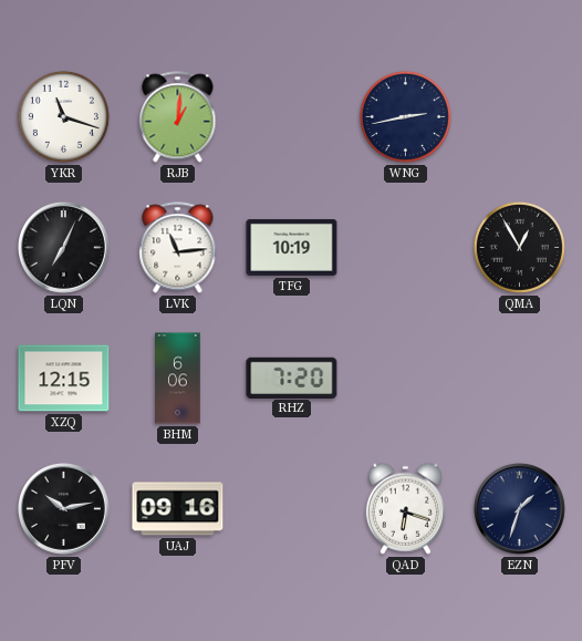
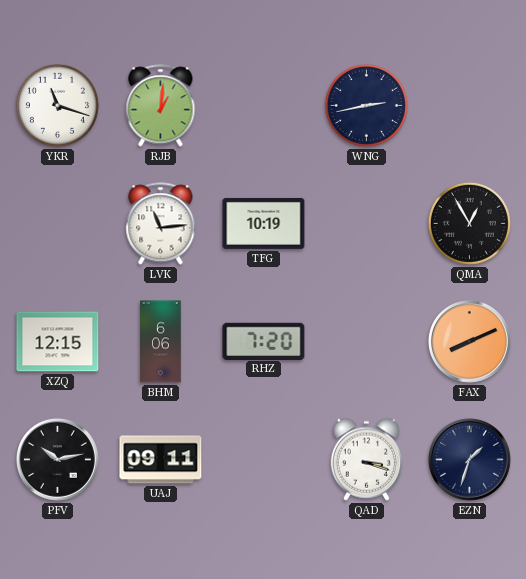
LQN: 7:04 -> none (63, 247)
FAX: none -> 8:11 (469, 341)
UAJ: 09:16 -> 09:11 (161, 460)
QAD: 6:18 -> 3:18 (366, 459)
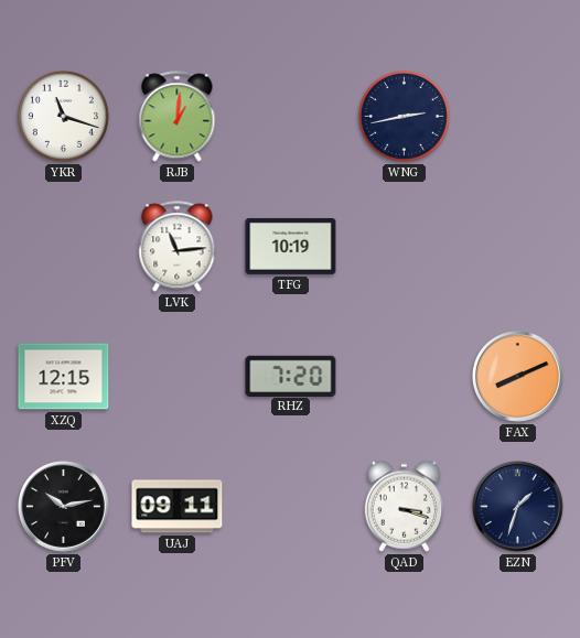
QMA: 12:55 -> none (469, 223)
BHM: 6:06 -> none (161, 342)
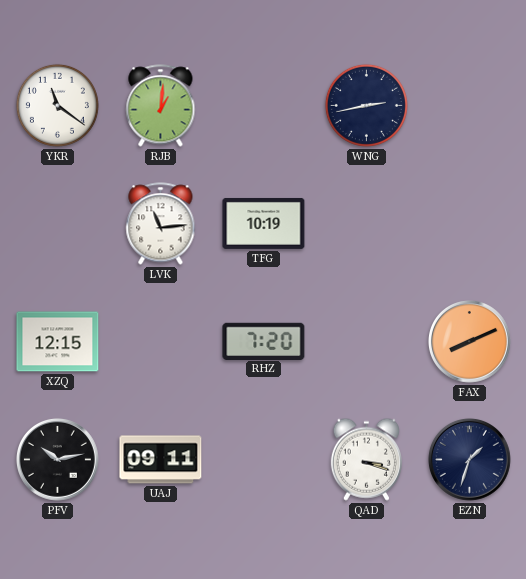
YKR: 11:18 -> 11:21 (57, 105)
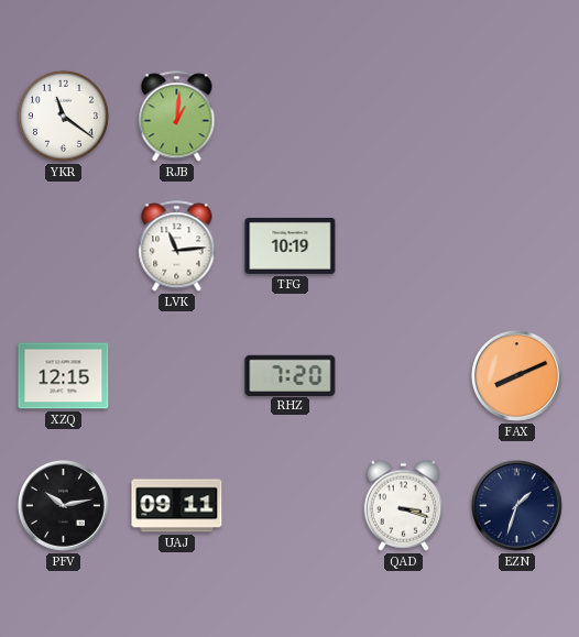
WNG: 2:43 -> none (366, 105)
